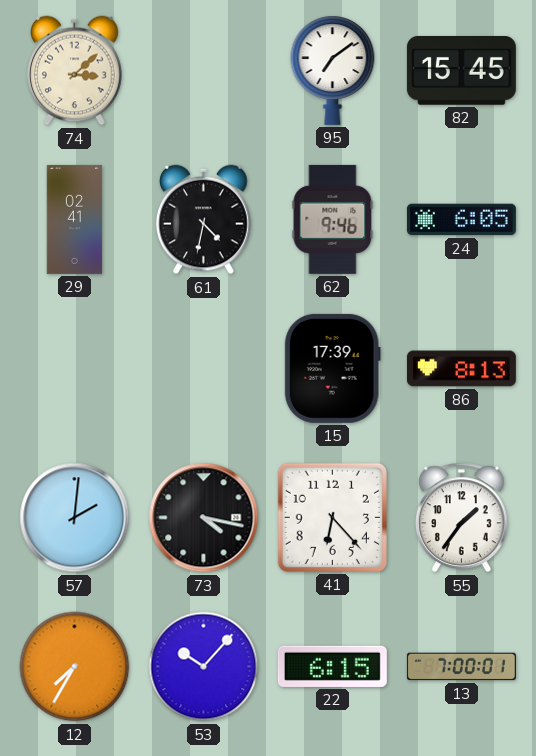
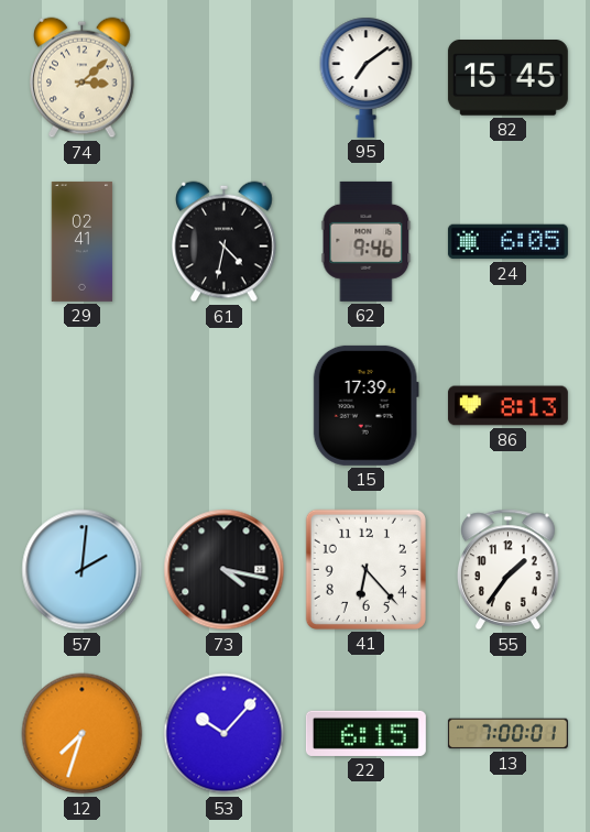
12: 7:35 -> 7:33 (83, 734)
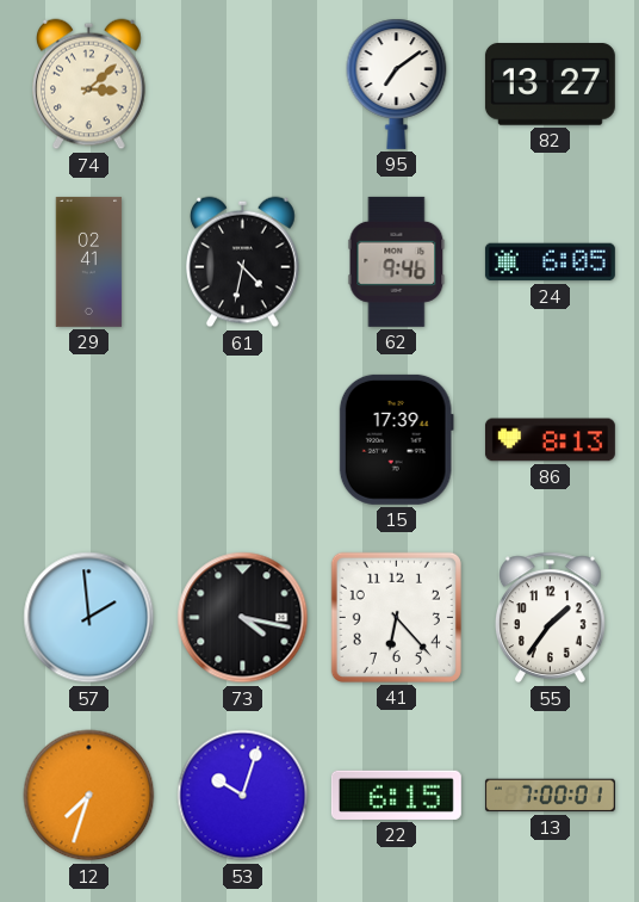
82: 15:45 -> 13:27 (550, 85)
57: 2:01 -> 1:59 (89, 618)
53: 10:07 -> 10:03 (243, 796)
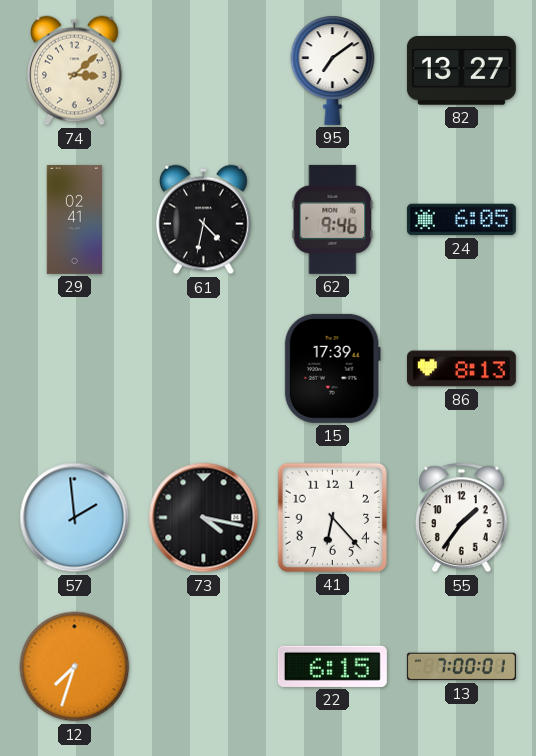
53: 10:03 -> none (243, 796)
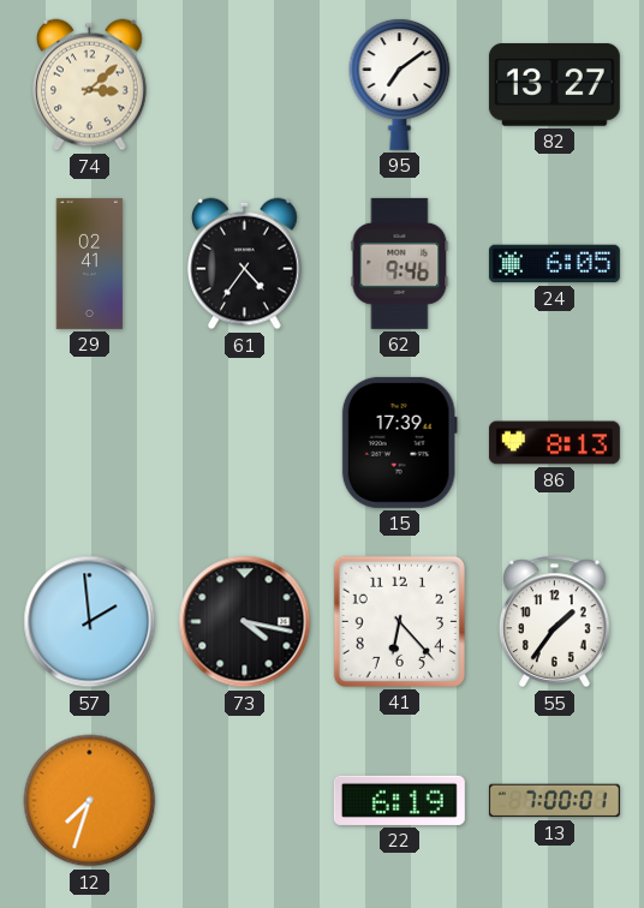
61: 4:32 -> 4:36 (245, 264)
22: 6:15 -> 6:19 (399, 800)
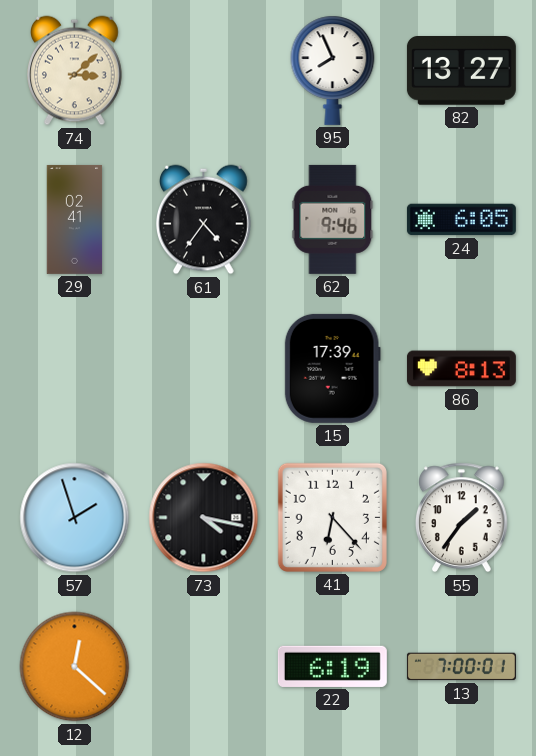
95: 7:09 -> 7:56 (333, 70)
57: 1:59 -> 1:57 (75, 518)
12: 7:33 -> 12:22 (75, 667)
